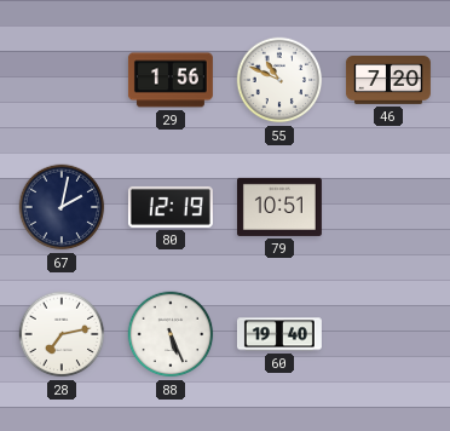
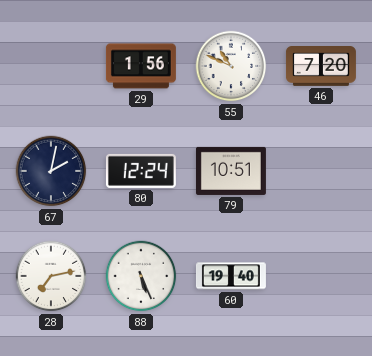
80: 12:19 -> 12:24 (141, 171)
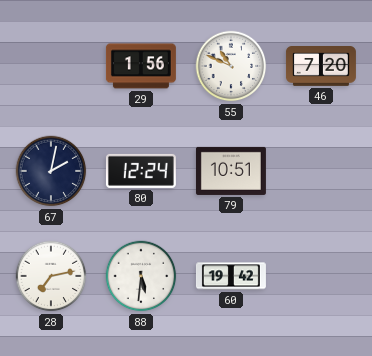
88: 5:26 -> 5:31 (141, 276)
60: 19:40 -> 19:42 (231, 276)
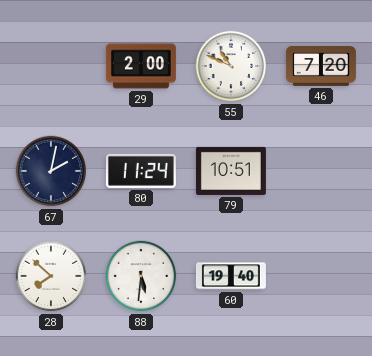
29: 1:56 -> 2:00 (141, 66)
80: 12:24 -> 11:24 (141, 171)
28: 7:13 -> 7:52 (51, 276)
60: 19:42 -> 19:40 (231, 276)
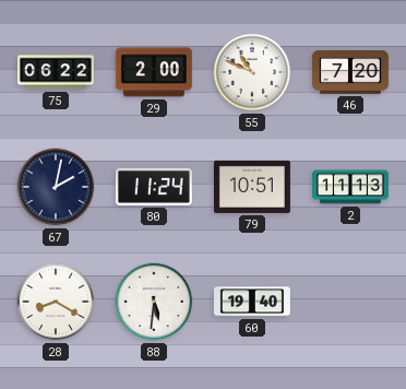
75: none -> 06:22 (56, 72)
2: none -> 11:13 (350, 187)
28: 7:52 -> 8:20 (56, 302)
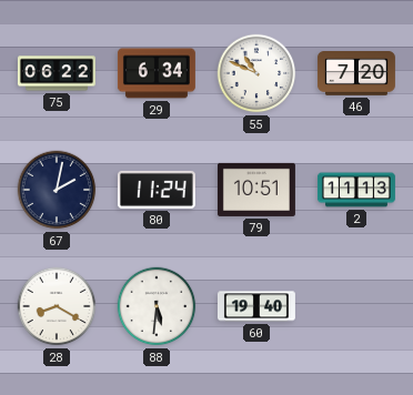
29: 2:00 -> 6:34 (157, 73)
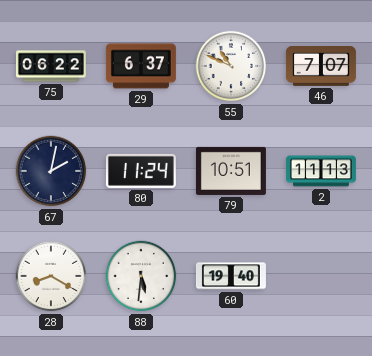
29: 6:34 -> 6:37 (141, 66)
46: 7:20 -> 7:07 (321, 67)
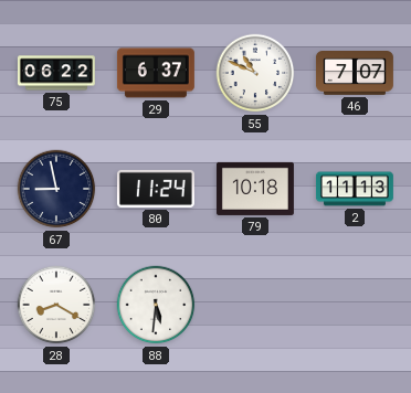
67: 2:02 -> 8:58 (56, 189)
79: 10:51 -> 10:18 (255, 189)
60: 19:40 -> none (231, 276)
